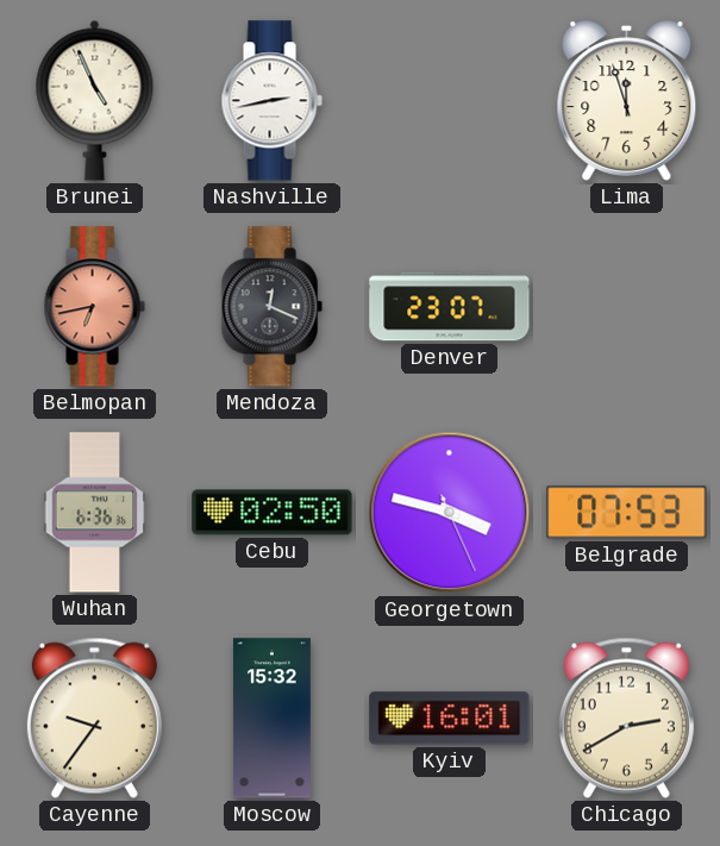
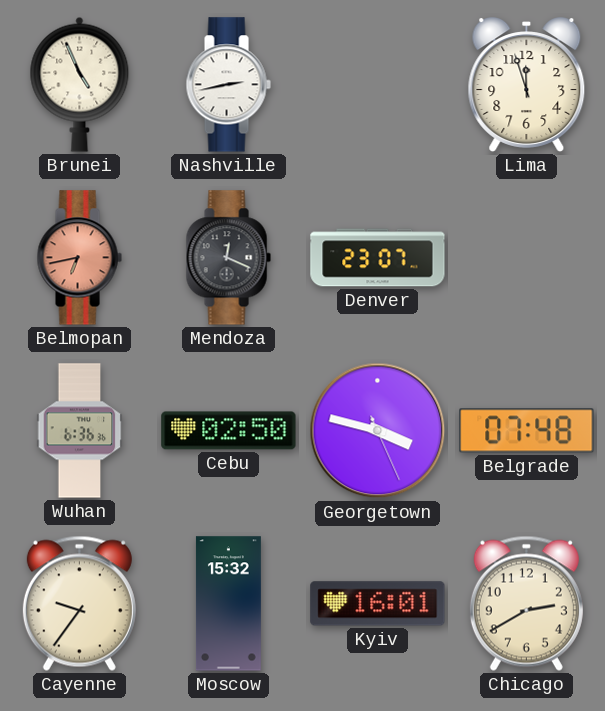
Belgrade: 07:53 -> 07:48 (527, 431)
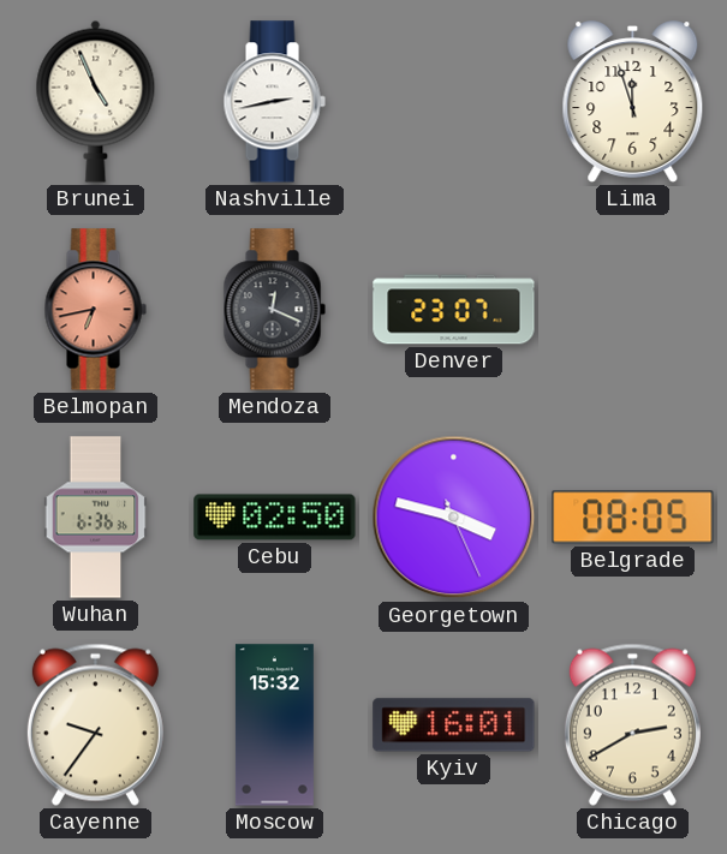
Belgrade: 07:48 -> 08:05 (633, 518)
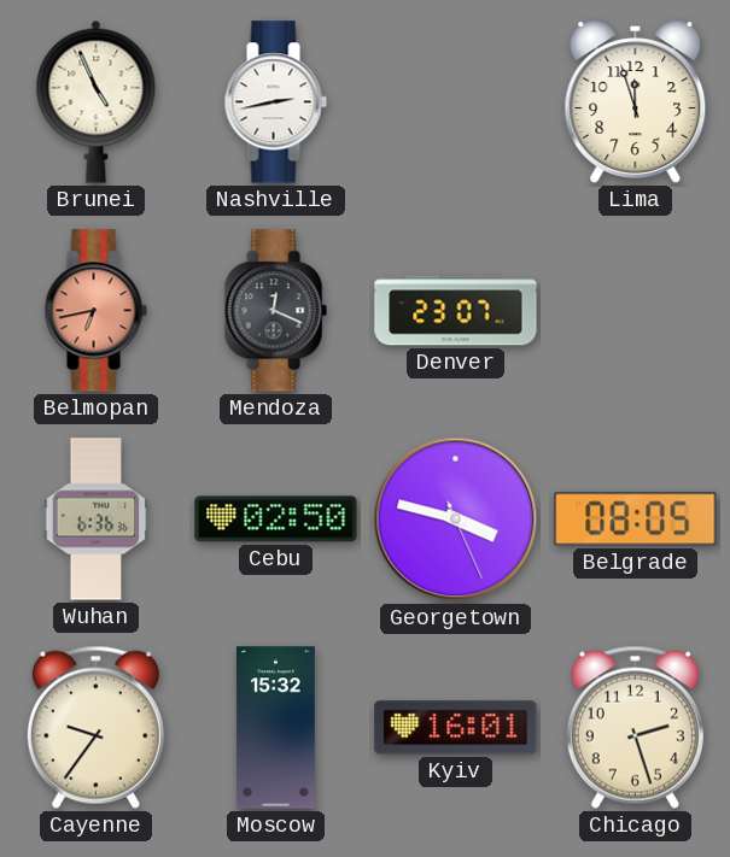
Chicago: 2:40 -> 2:27 (635, 727)
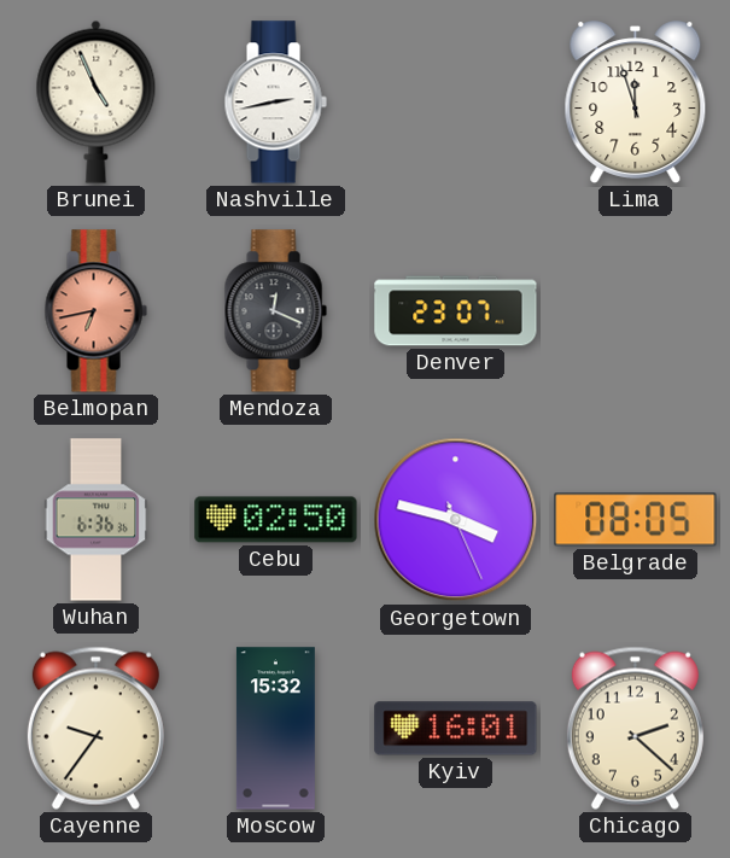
Chicago: 2:27 -> 2:22 (635, 728)
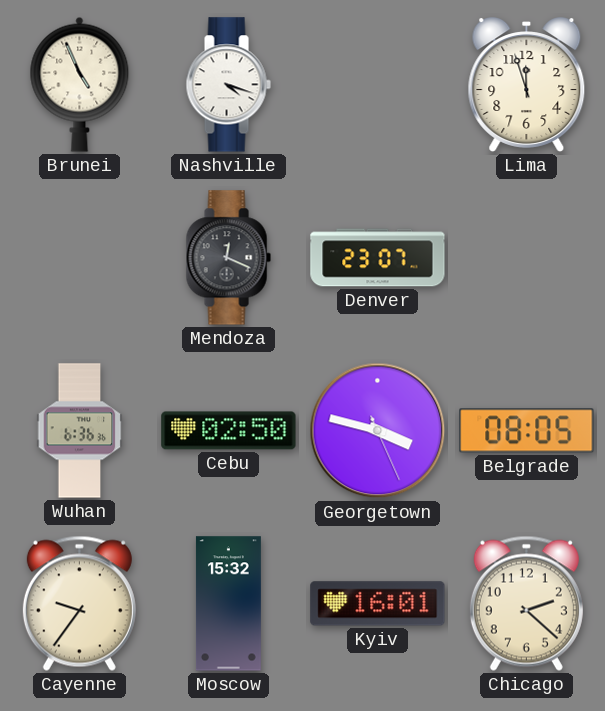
Nashville: 2:43 -> 4:18 (228, 85)
Belmopan: 6:43 -> none (95, 311)
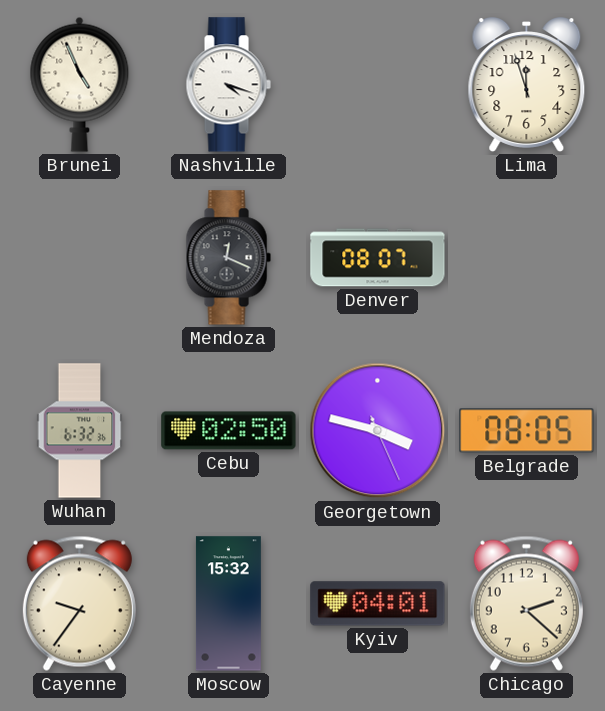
Denver: 23:07 -> 08:07 (378, 258)
Wuhan: 6:36 -> 6:32 (80, 431)
Kyiv: 16:01 -> 04:01 (378, 604)
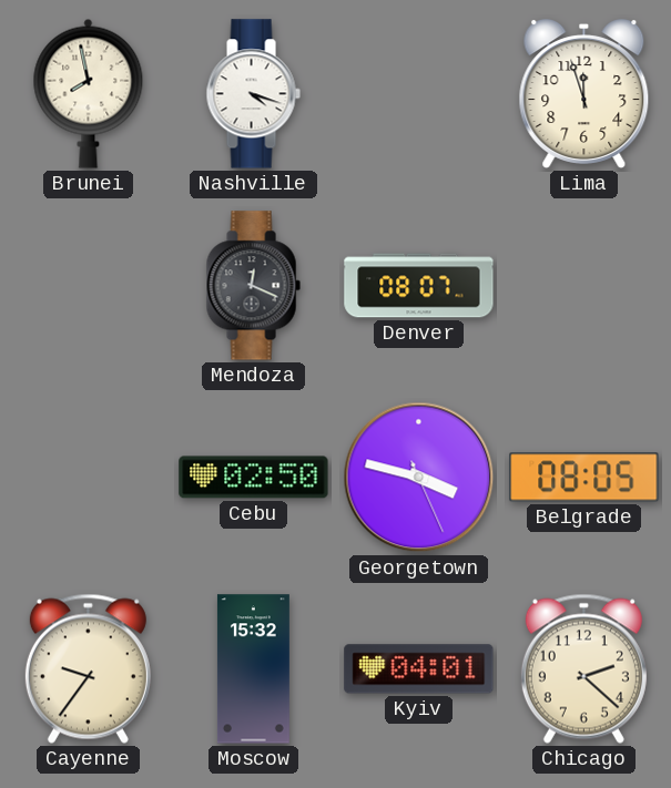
Brunei: 4:56 -> 7:58 (89, 93)
Wuhan: 6:32 -> none (80, 431)
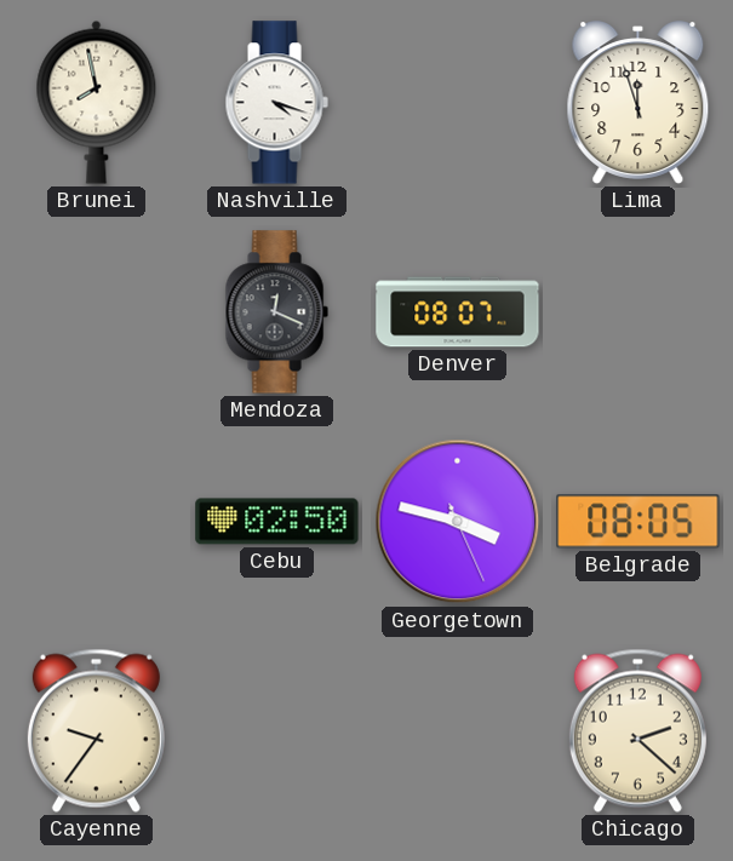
Moscow: 15:32 -> none (253, 669)
Kyiv: 04:01 -> none (419, 669)
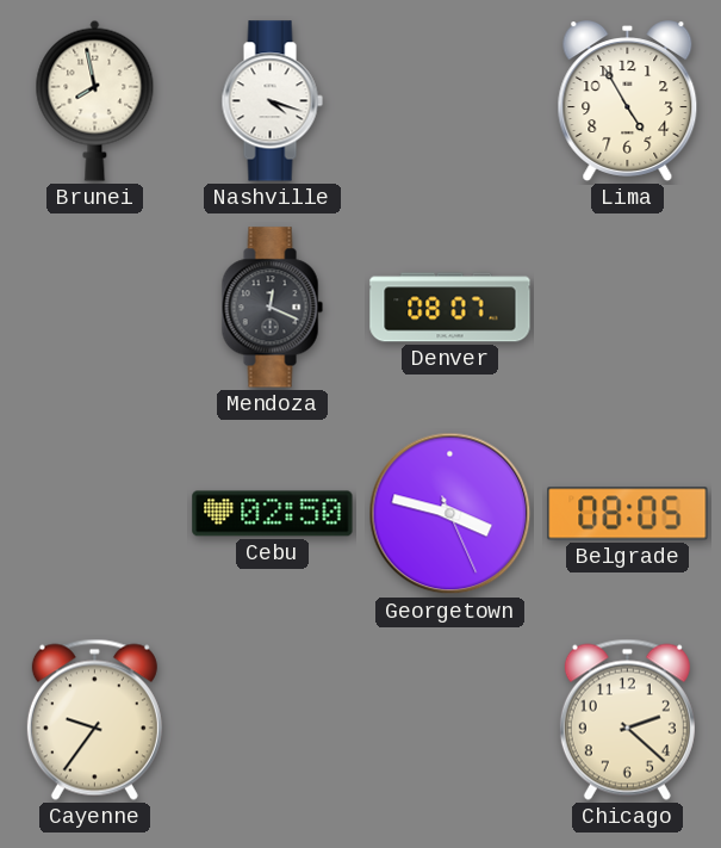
Lima: 11:57 -> 4:55 (628, 101)
